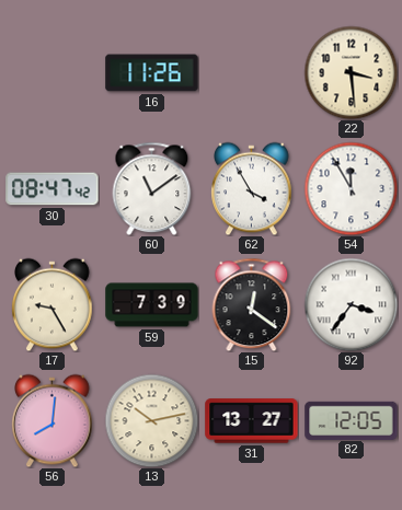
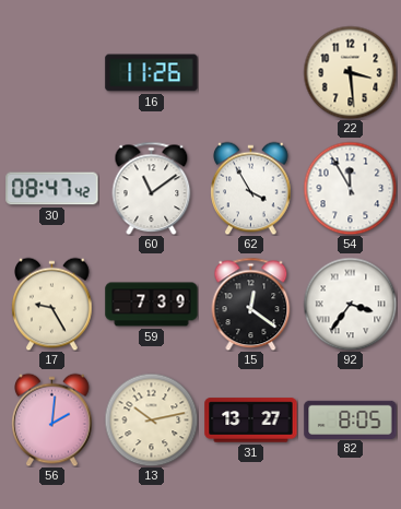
56: 8:01 -> 2:01 (52, 419)
82: 12:05 -> 8:05 (351, 419)
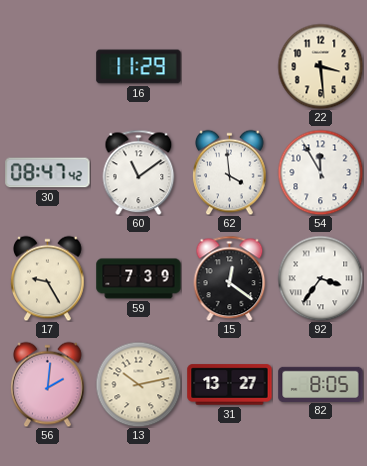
16: 11:26 -> 11:29 (139, 67)
62: 3:55 -> 3:59 (230, 172)
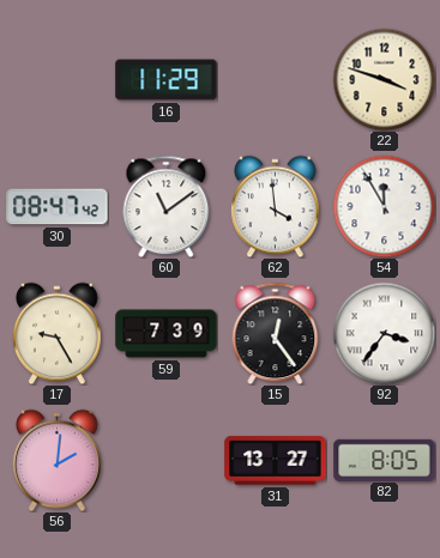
22: 3:29 -> 3:48 (384, 79)
15: 12:21 -> 12:24 (276, 333)
13: 10:13 -> none (138, 384)
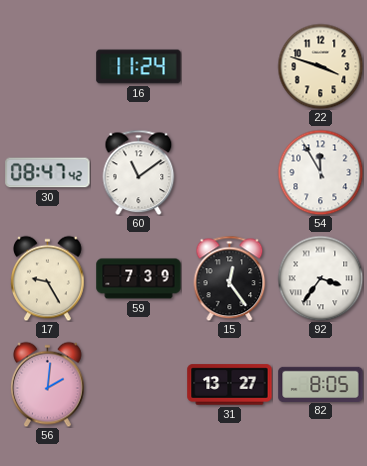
16: 11:29 -> 11:24 (139, 67)
62: 3:59 -> none (276, 206)
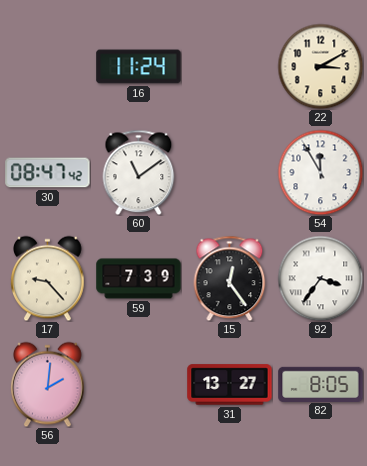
22: 3:48 -> 3:10 (320, 66)
17: 9:25 -> 9:23 (48, 278)
